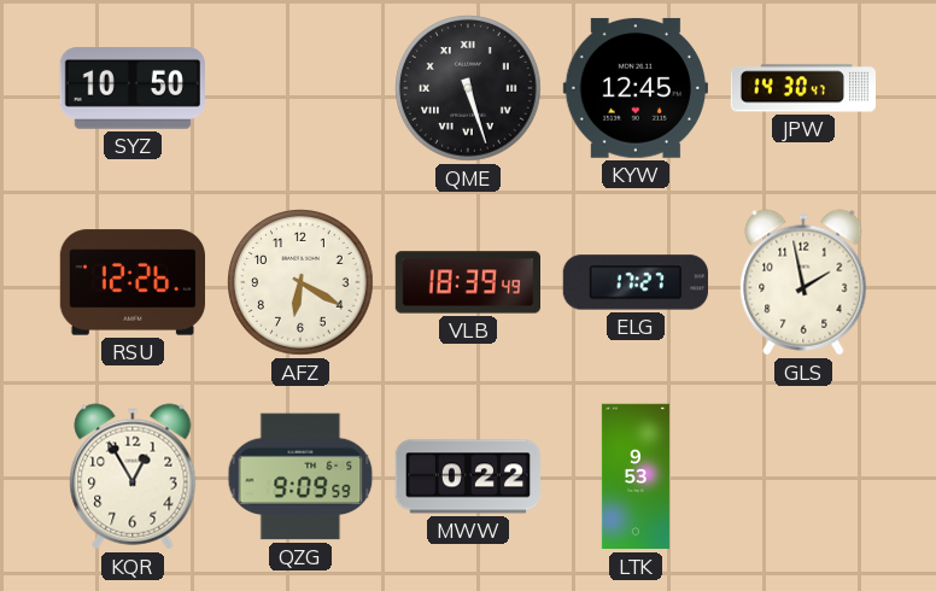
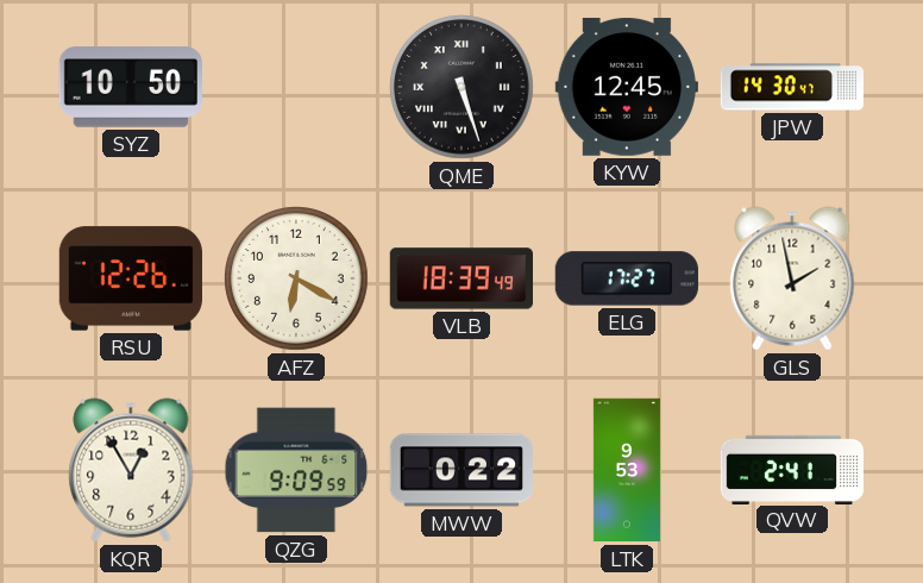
QVW: none -> 2:41 (792, 469)
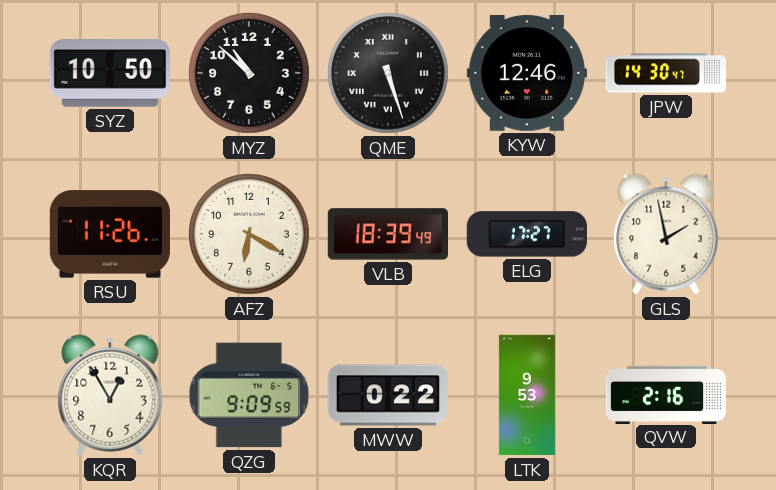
MYZ: none -> 10:52 (249, 73)
KYW: 12:45 -> 12:46 (527, 73)
RSU: 12:26 -> 11:26 (109, 234)
QVW: 2:41 -> 2:16 (666, 394)
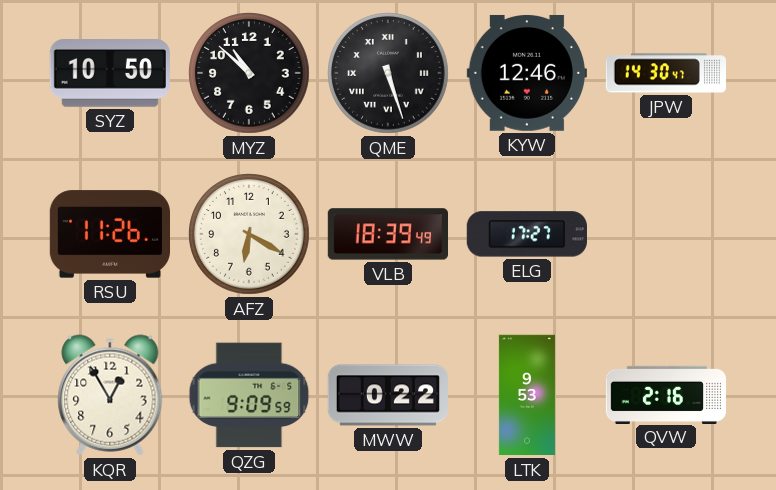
GLS: 1:58 -> none (666, 234)
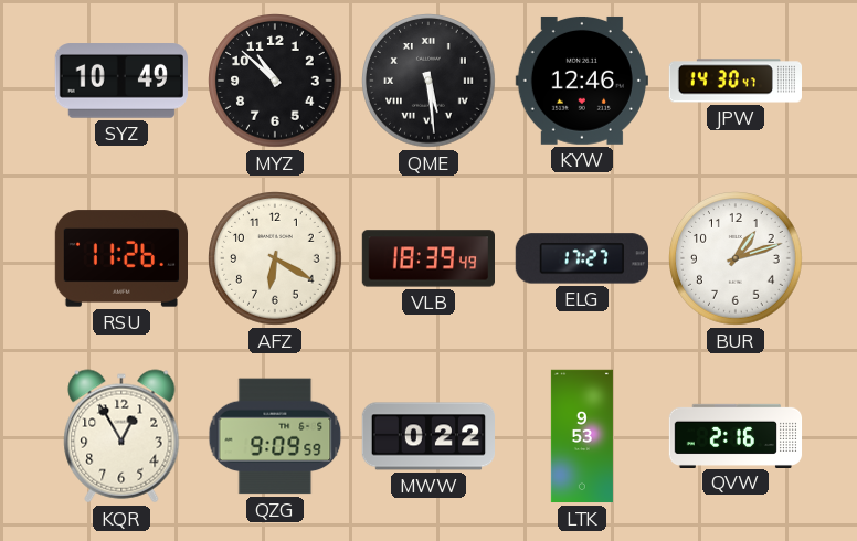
SYZ: 10:50 -> 10:49 (121, 81)
QME: 5:27 -> 5:29 (428, 81)
BUR: none -> 1:12 (736, 258)
